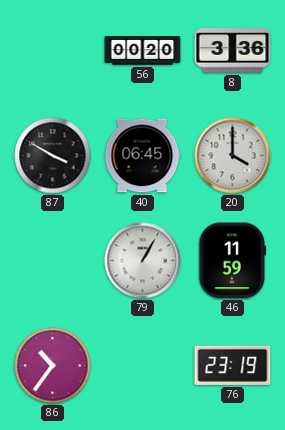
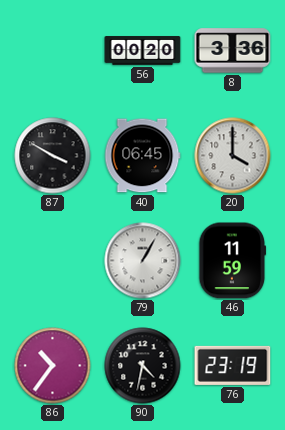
90: none -> 4:32 (143, 366)
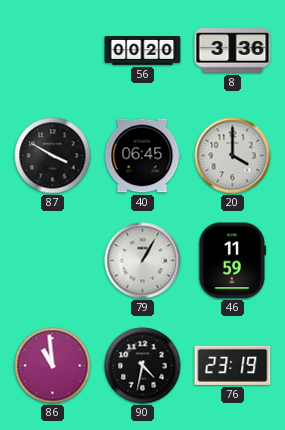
86: 10:36 -> 10:59 (53, 366)
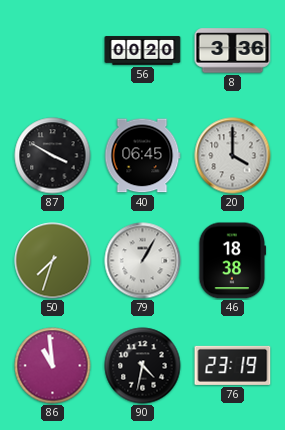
50: none -> 7:33 (53, 261)
46: 11:59 -> 18:38 (233, 261)
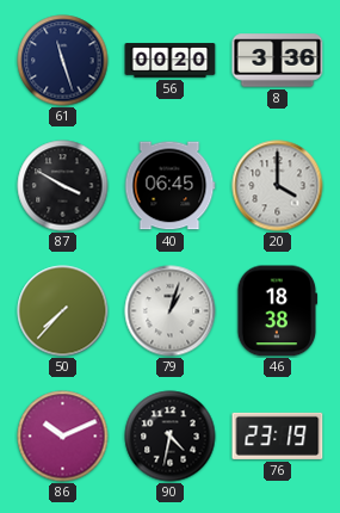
61: none -> 11:27 (63, 61)
50: 7:33 -> 7:37 (63, 311)
79: 1:05 -> 1:03 (171, 311)
86: 10:59 -> 10:11 (63, 437)
